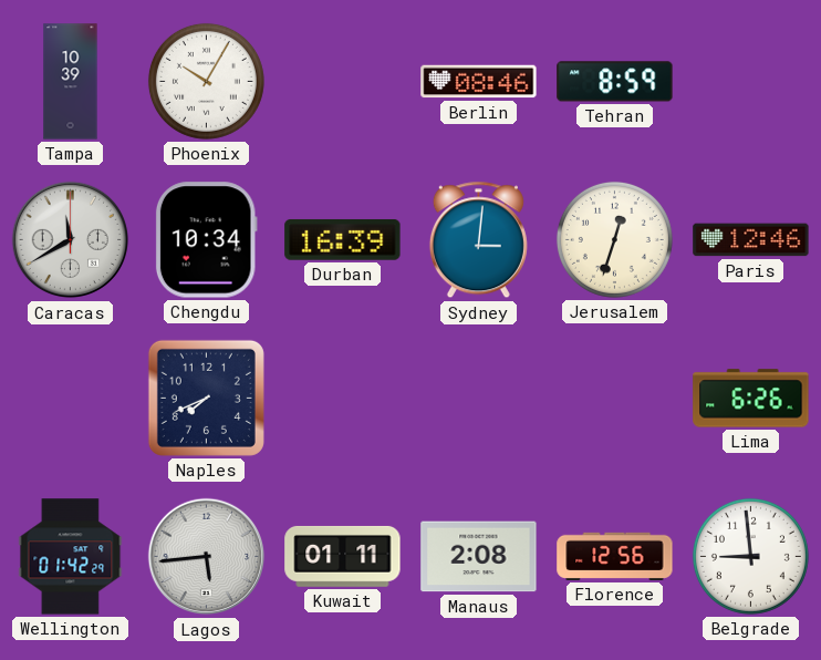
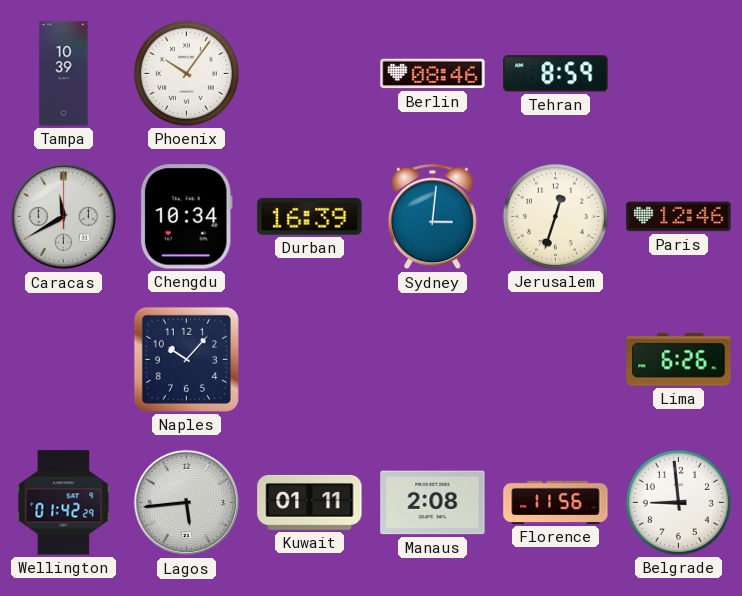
Phoenix: 10:05 -> 10:06 (186, 73)
Naples: 7:41 -> 10:07 (186, 359)
Florence: 12:56 -> 11:56 (556, 502)
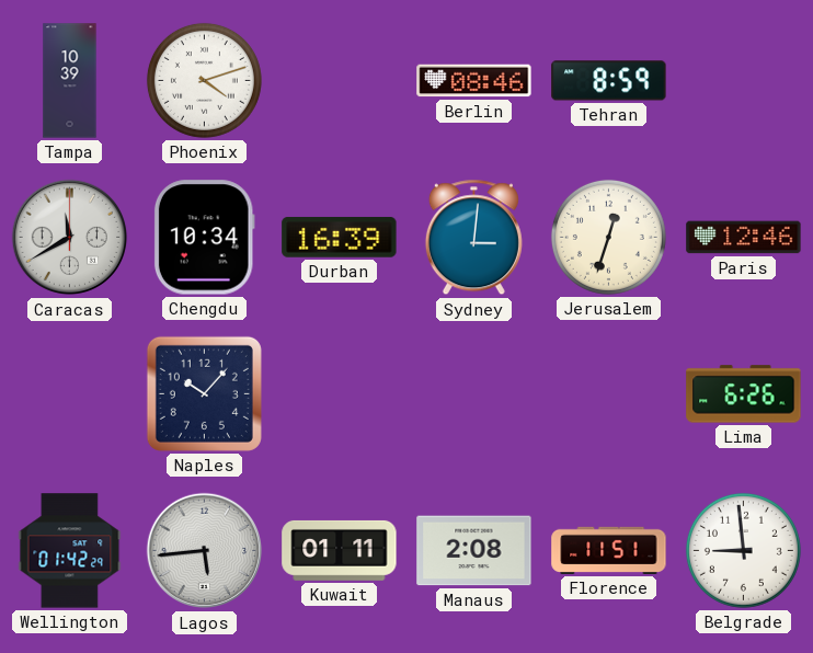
Phoenix: 10:06 -> 4:12 (204, 80)
Florence: 11:56 -> 11:51 (609, 550)
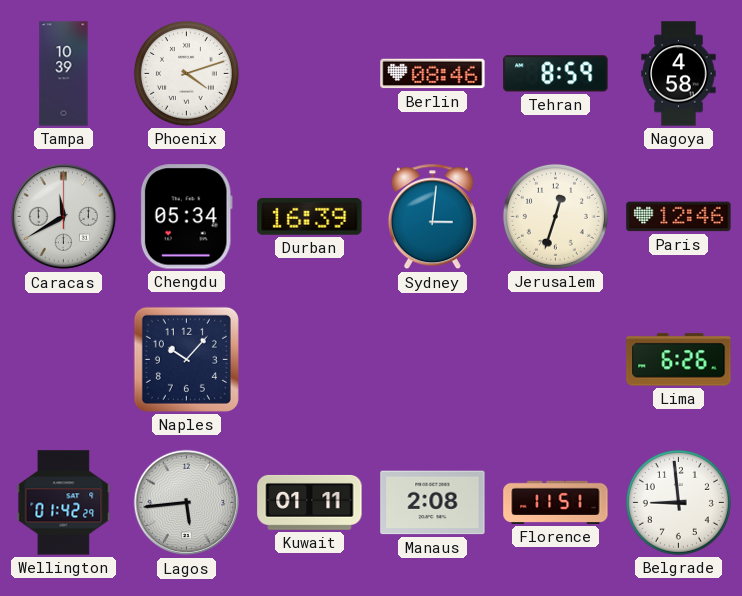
Nagoya: none -> 4:58 (679, 74)
Chengdu: 10:34 -> 05:34 (186, 217)
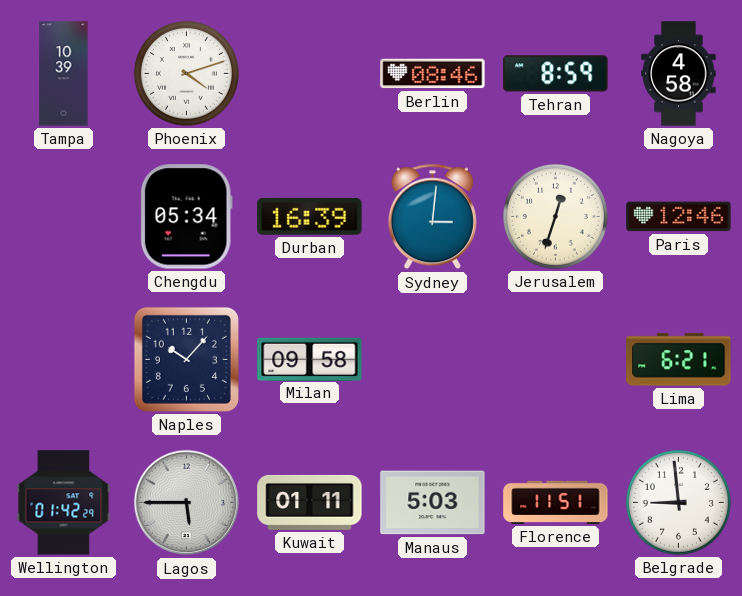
Caracas: 11:40 -> none (64, 217)
Milan: none -> 09:58 (310, 359)
Lima: 6:26 -> 6:21 (679, 360)
Lagos: 5:44 -> 5:45 (187, 503)
Manaus: 2:08 -> 5:03 (433, 503)
